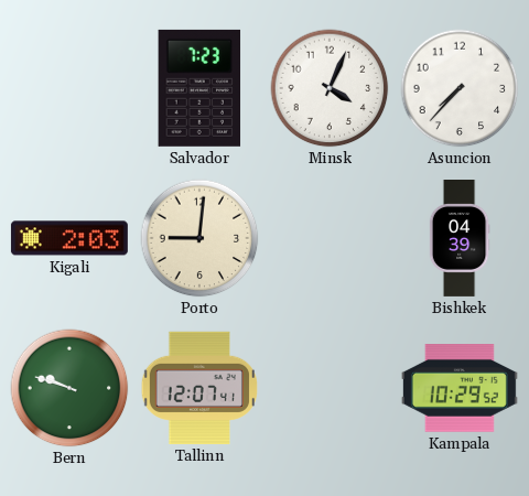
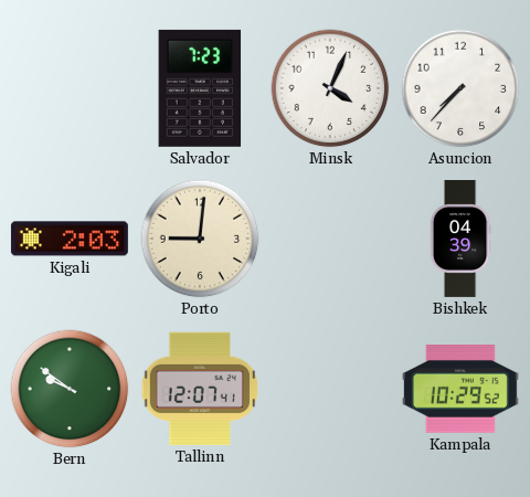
Bern: 9:48 -> 9:51 (70, 389)
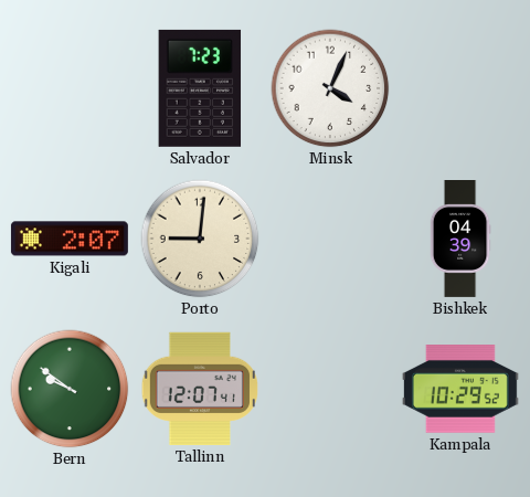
Asuncion: 7:37 -> none (460, 88)
Kigali: 2:03 -> 2:07 (70, 239)
